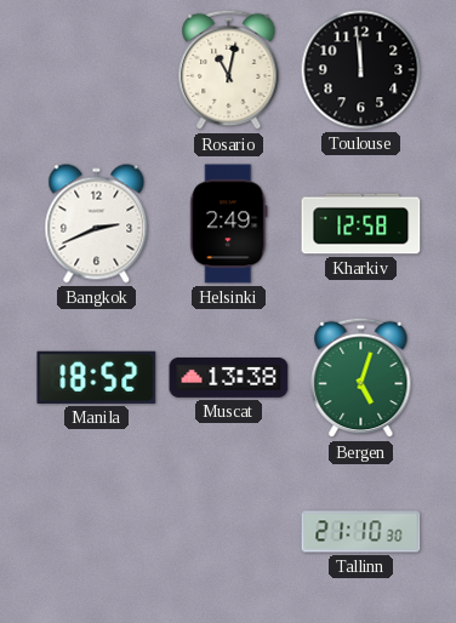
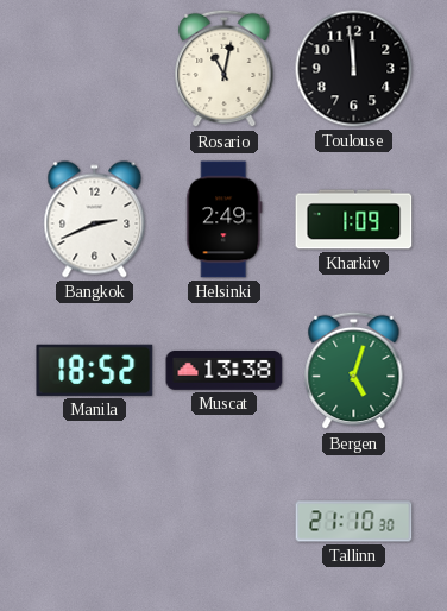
Kharkiv: 12:58 -> 1:09 (354, 220)
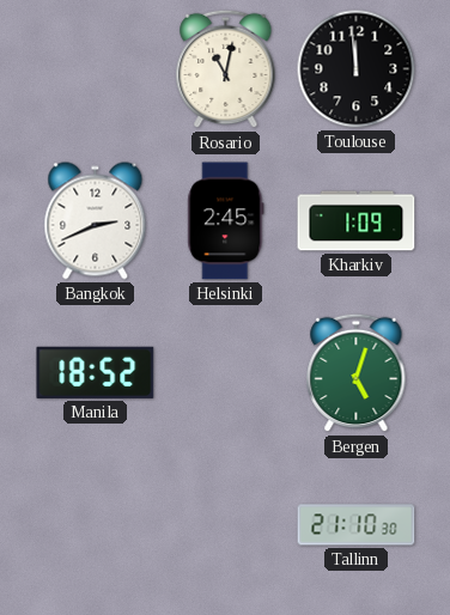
Helsinki: 2:49 -> 2:45 (226, 221)
Muscat: 13:38 -> none (225, 370)
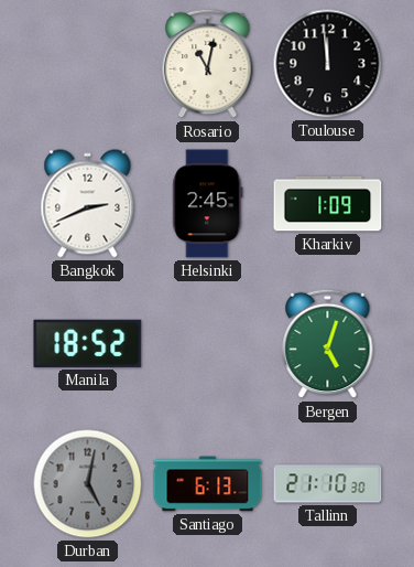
Durban: none -> 5:02 (88, 484)
Santiago: none -> 6:13 (208, 484)
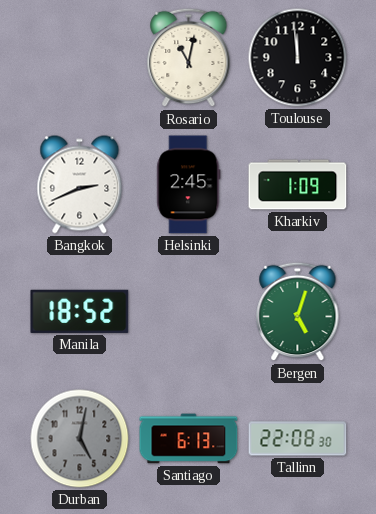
Tallinn: 21:10 -> 22:08 (298, 439)
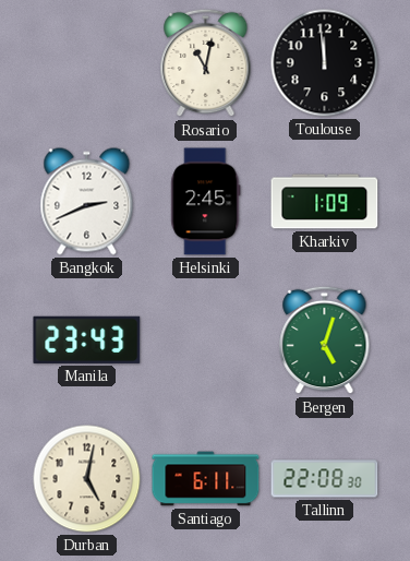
Manila: 18:52 -> 23:43 (87, 339)
Durban dial: grey -> cream (87, 479)
Santiago: 6:13 -> 6:11 (206, 479)
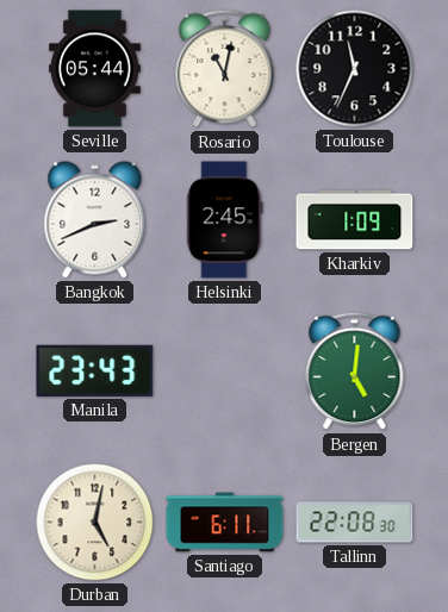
Seville: none -> 05:44 (94, 69)
Toulouse: 11:59 -> 11:34 (355, 69)
Bergen: 5:03 -> 5:01 (355, 371)
